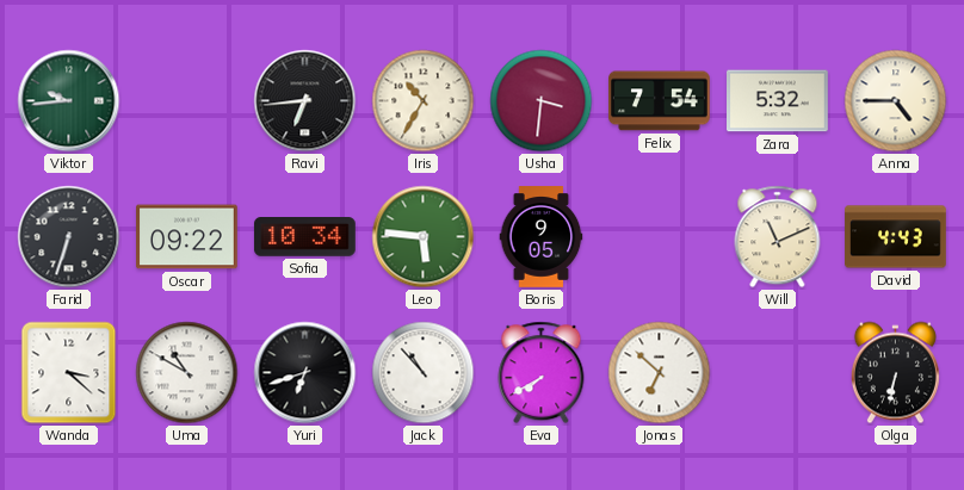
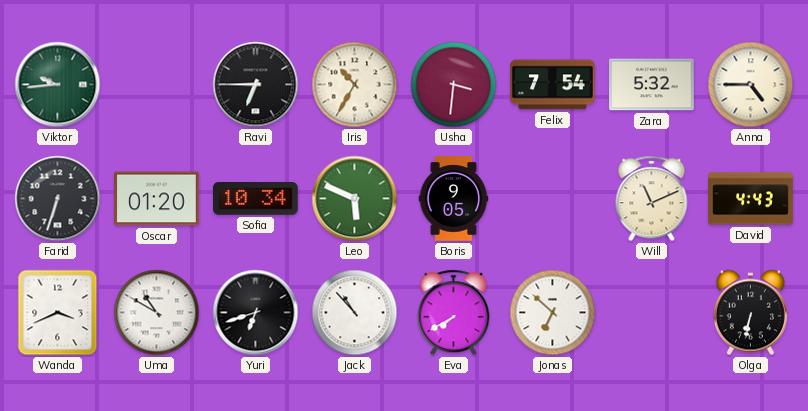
Ravi: 6:44 -> 6:45 (256, 85)
Oscar: 09:22 -> 01:20 (157, 199)
Leo: 5:46 -> 5:49 (355, 199)
Wanda: 3:22 -> 3:41 (58, 313)
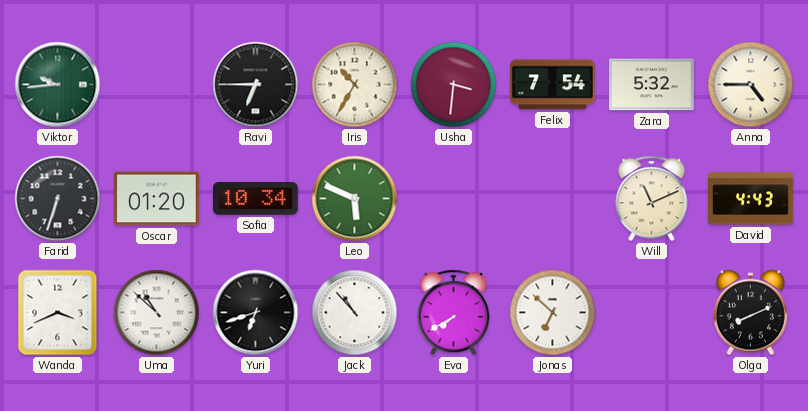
Boris: 9:05 -> none (454, 199)
Uma: 10:50 -> 10:52 (157, 313)
Olga: 6:32 -> 8:11 (750, 313)
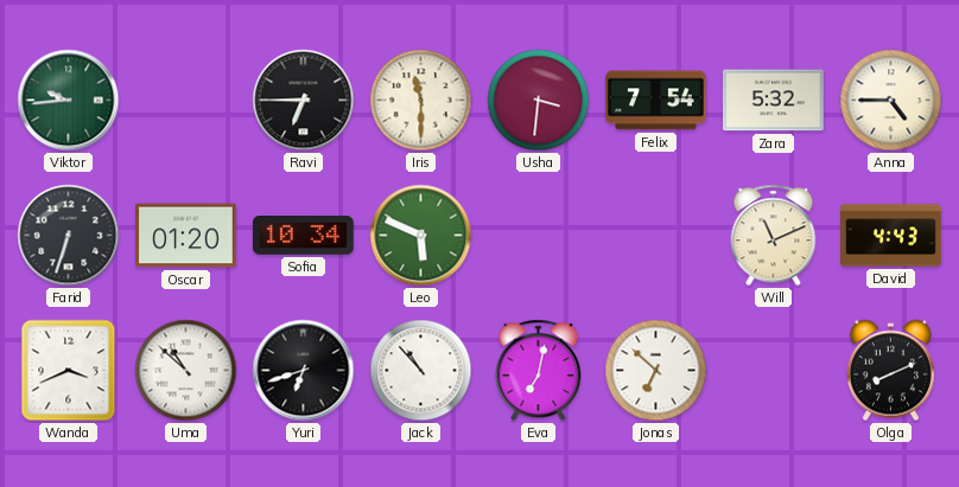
Iris: 10:35 -> 11:30 (421, 101)
Eva: 7:40 -> 7:02 (539, 371)
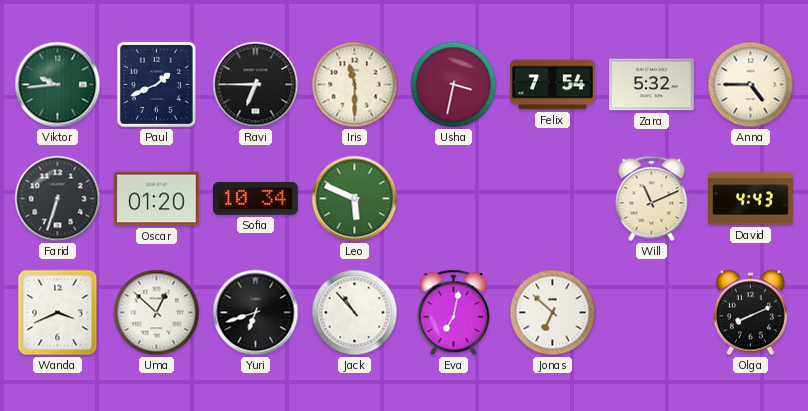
Paul: none -> 1:41 (156, 84)
Usha: 3:31 -> 3:32 (454, 85)
Uma: 10:52 -> 12:52 (157, 313)
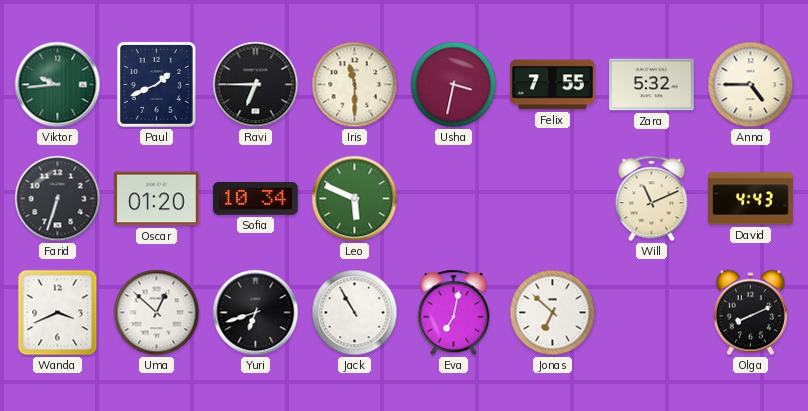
Felix: 7:54 -> 7:55 (553, 85)
Jack: 10:53 -> 10:55 (355, 313)
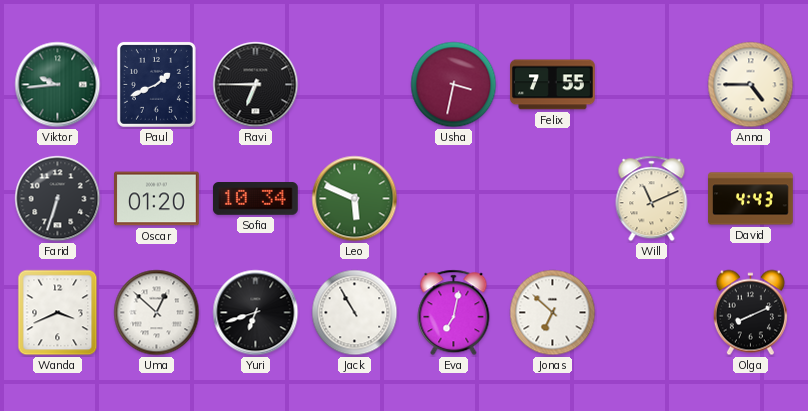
Iris: 11:30 -> none (355, 85)
Zara: 5:32 -> none (652, 85)
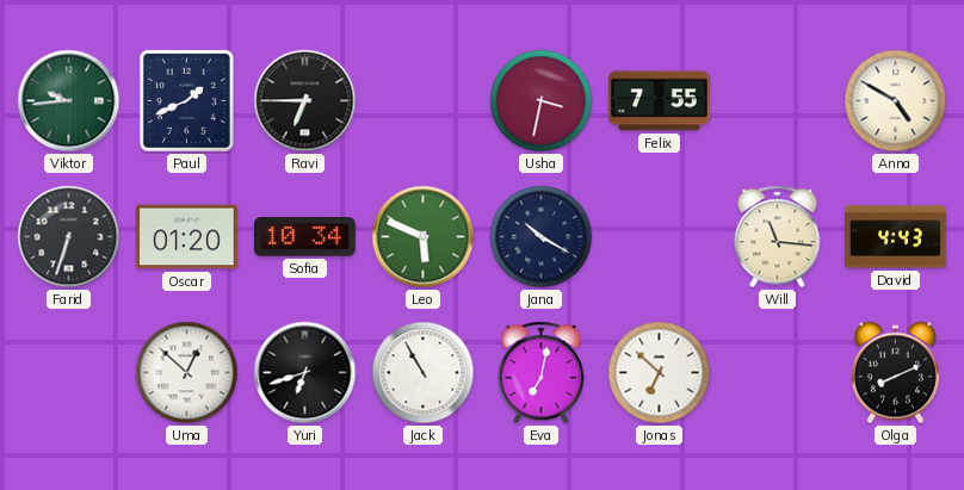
Anna: 4:45 -> 4:50 (896, 101)
Jana: none -> 10:20 (542, 237)
Will: 11:11 -> 11:16 (778, 237)
Wanda: 3:41 -> none (58, 313)
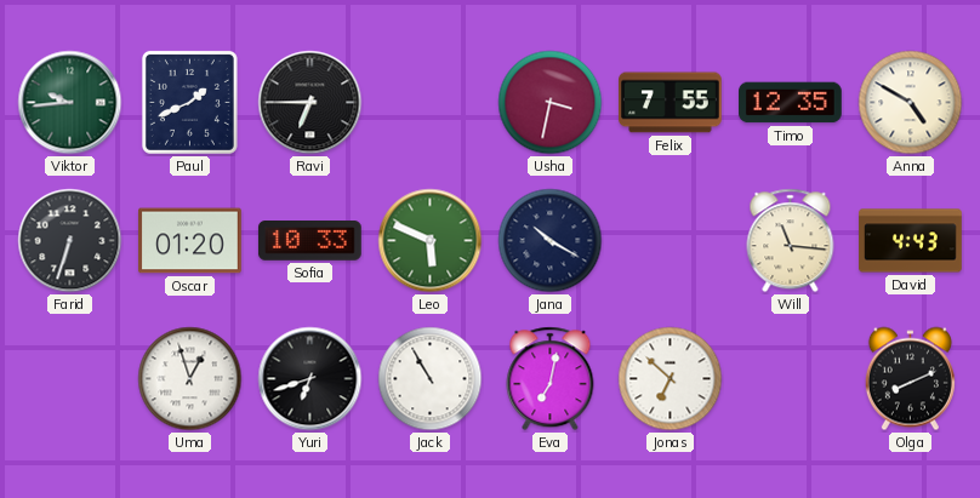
Timo: none -> 12:35 (791, 103)
Sofia: 10:34 -> 10:33 (310, 241)
Uma: 12:52 -> 12:57 (190, 379)
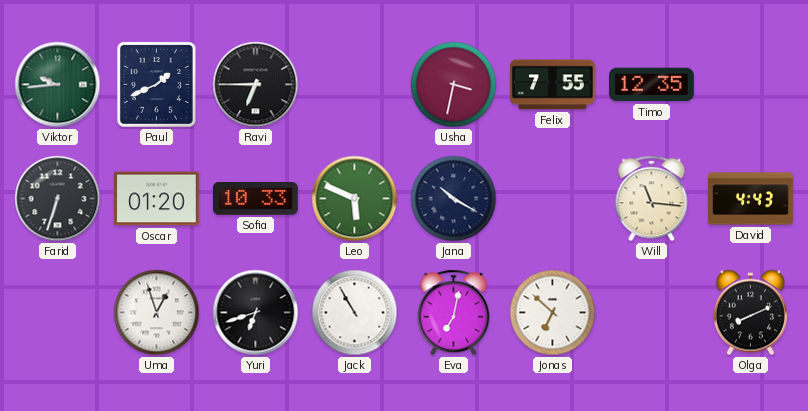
Anna: 4:50 -> none (911, 103)
